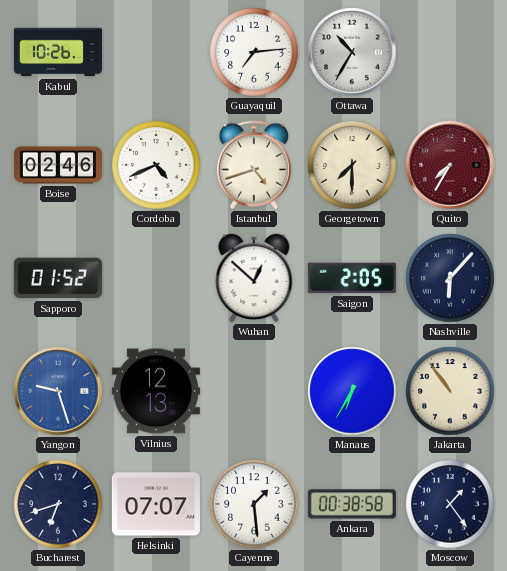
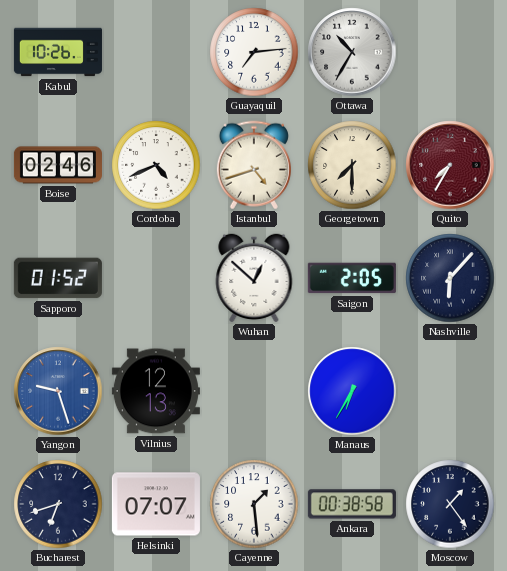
Jakarta: 10:54 -> none (450, 391)
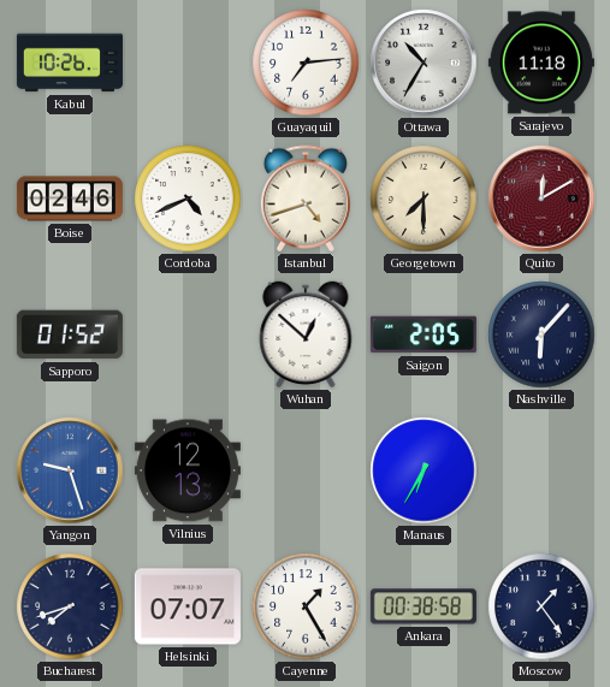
Sarajevo: none -> 11:18 (541, 63)
Quito: 7:35 -> 12:10 (541, 199)
Bucharest: 6:42 -> 7:42 (70, 606)
Cayenne: 1:29 -> 1:25 (306, 606)
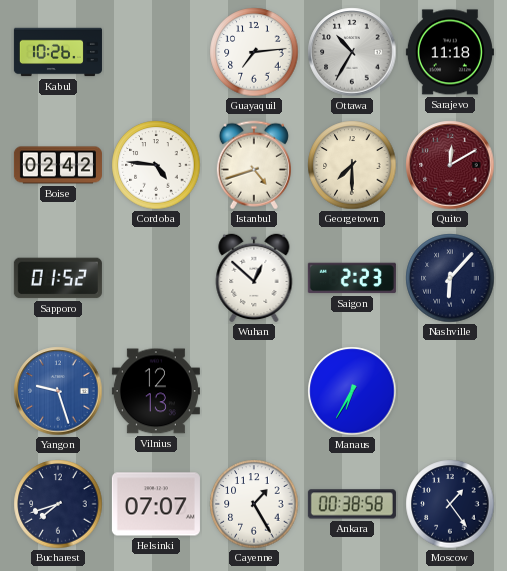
Boise: 02:46 -> 02:42 (58, 165)
Cordoba: 4:41 -> 4:46 (156, 165)
Saigon: 2:05 -> 2:23 (352, 278)
